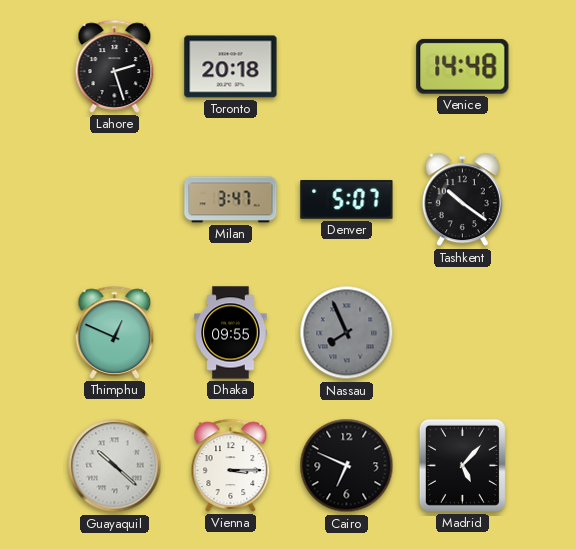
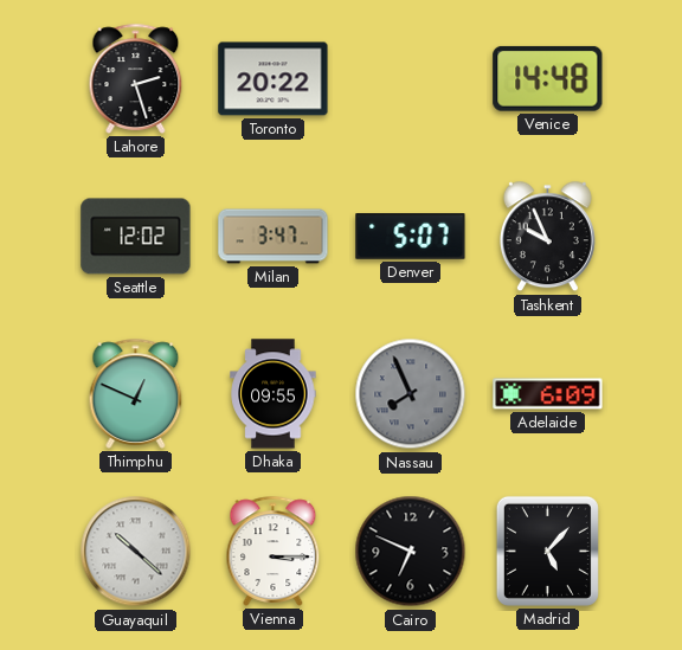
Toronto: 20:18 -> 20:22 (274, 79)
Seattle: none -> 12:02 (136, 237)
Tashkent: 10:21 -> 9:56 (547, 237)
Adelaide: none -> 6:09 (548, 394)
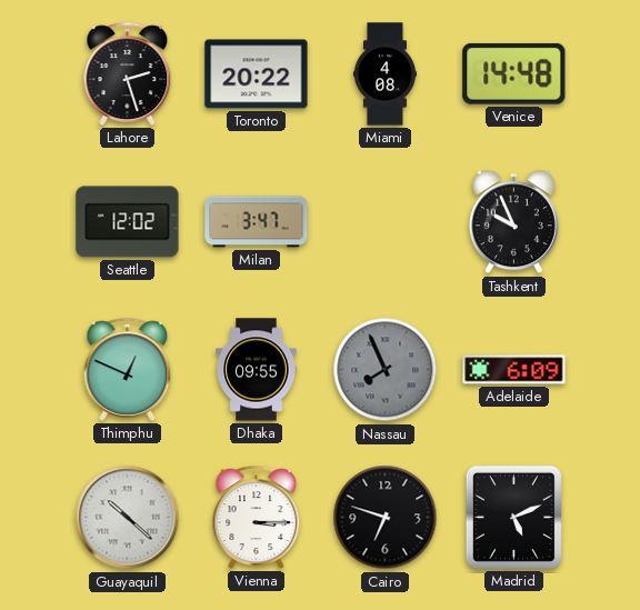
Miami: none -> 4:08 (384, 74)
Denver: 5:07 -> none (411, 237)
Cairo: 6:49 -> 6:48 (386, 518)
Madrid: 5:07 -> 5:11 (513, 517)
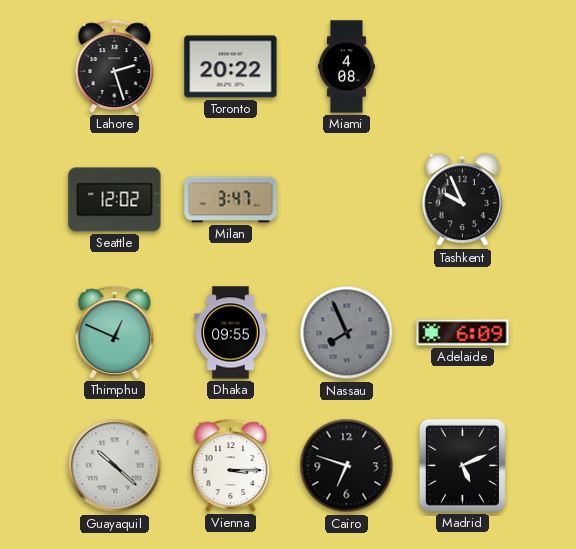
Venice: 14:48 -> none (514, 73)
